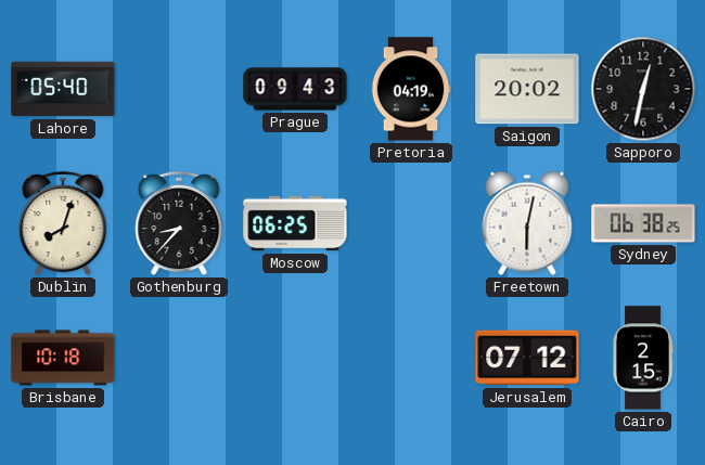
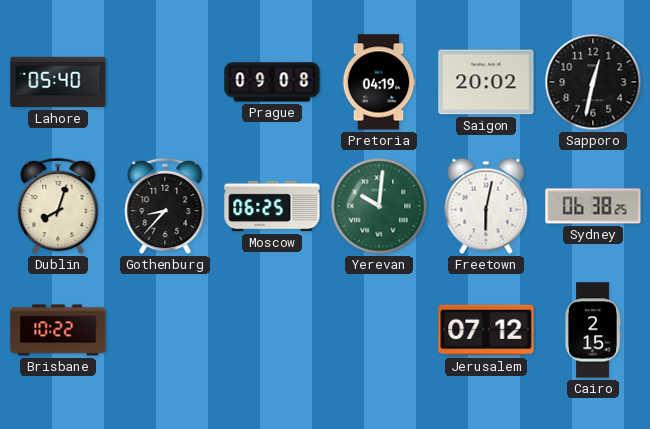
Prague: 09:43 -> 09:08 (272, 82)
Yerevan: none -> 10:01 (379, 206)
Brisbane: 10:18 -> 10:22 (58, 330)
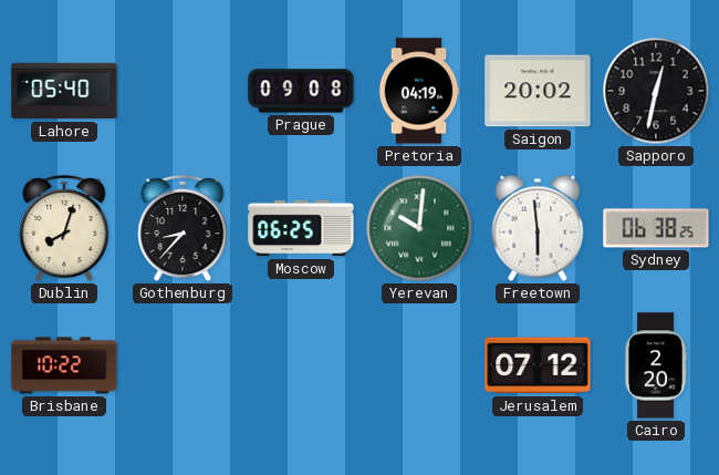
Freetown: 6:02 -> 5:59 (538, 228)
Cairo: 2:15 -> 2:20 (656, 365)
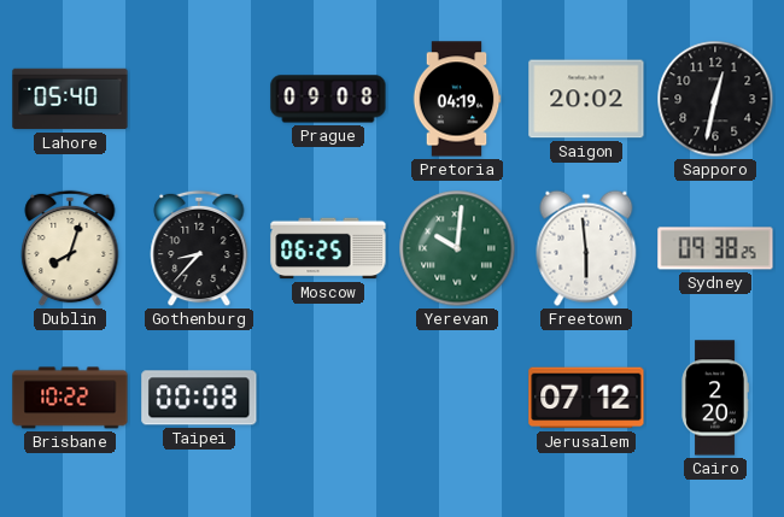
Sydney: 06:38 -> 09:38 (715, 248)
Taipei: none -> 00:08 (199, 398)
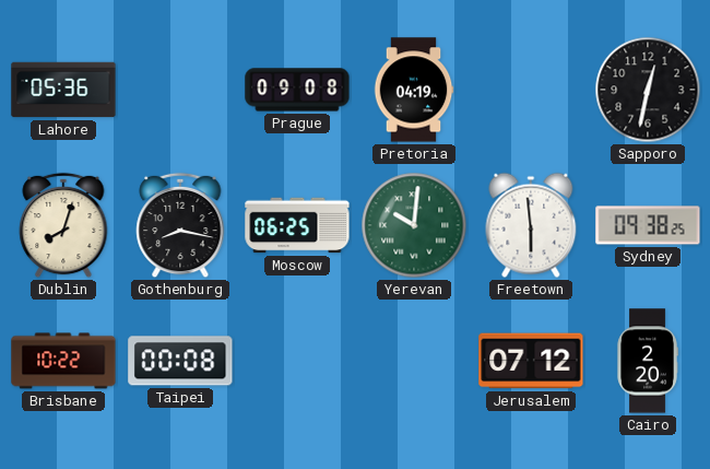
Lahore: 05:40 -> 05:36 (63, 90)
Saigon: 20:02 -> none (586, 99)
Gothenburg: 8:37 -> 8:17 (180, 225)
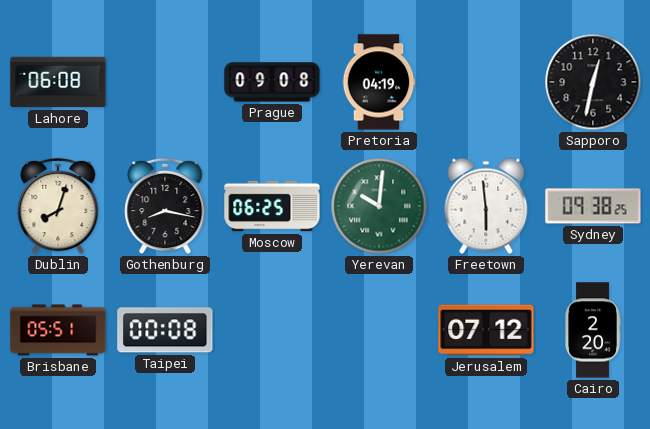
Lahore: 05:36 -> 06:08 (58, 82)
Brisbane: 10:22 -> 05:51 (58, 330)
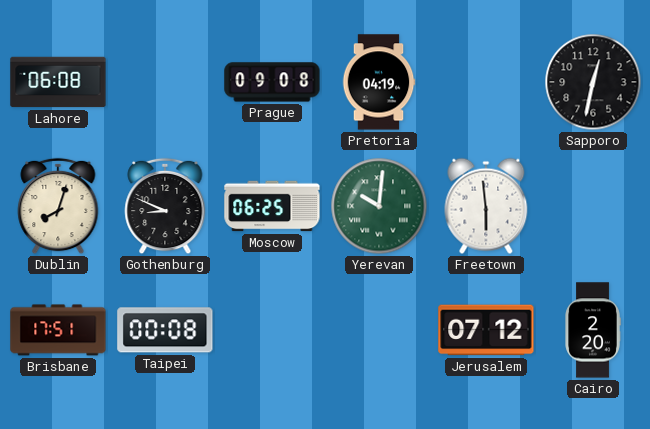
Gothenburg: 8:17 -> 8:49 (165, 206)
Sydney: 09:38 -> none (593, 206)
Brisbane: 05:51 -> 17:51 (58, 330)
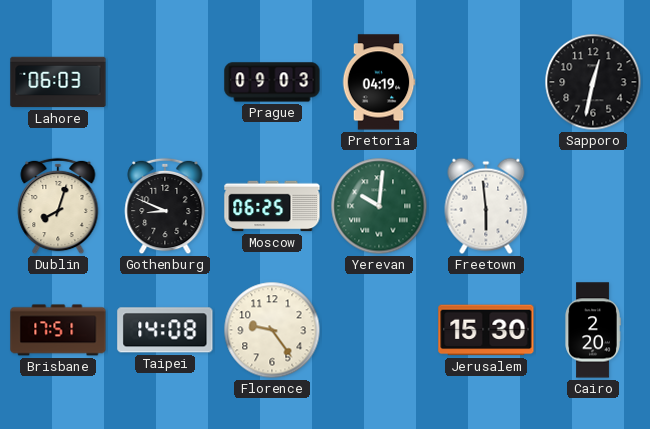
Lahore: 06:08 -> 06:03 (58, 82)
Prague: 09:08 -> 09:03 (272, 82)
Taipei: 00:08 -> 14:08 (165, 330)
Florence: none -> 9:24 (272, 330)
Jerusalem: 07:12 -> 15:30 (486, 330)
